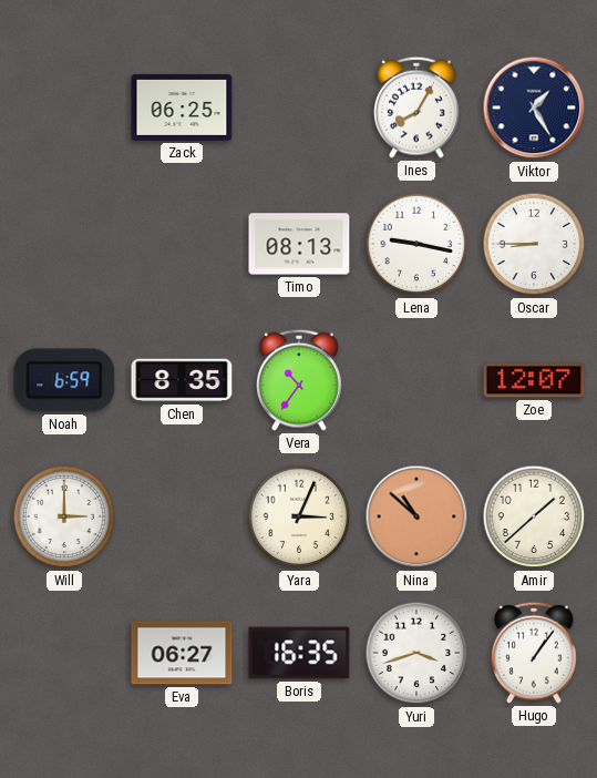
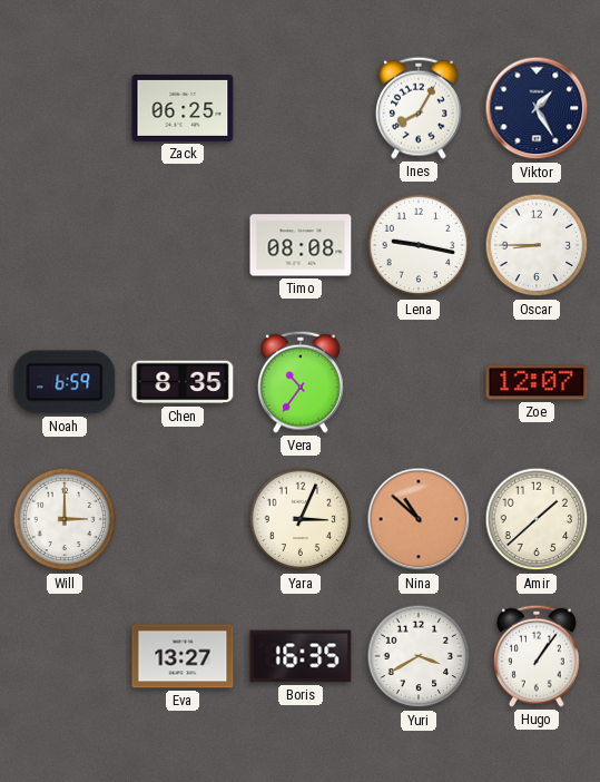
Timo: 08:13 -> 08:08 (301, 245)
Eva: 06:27 -> 13:27 (183, 656)
Yuri: 3:42 -> 3:40 (419, 656)
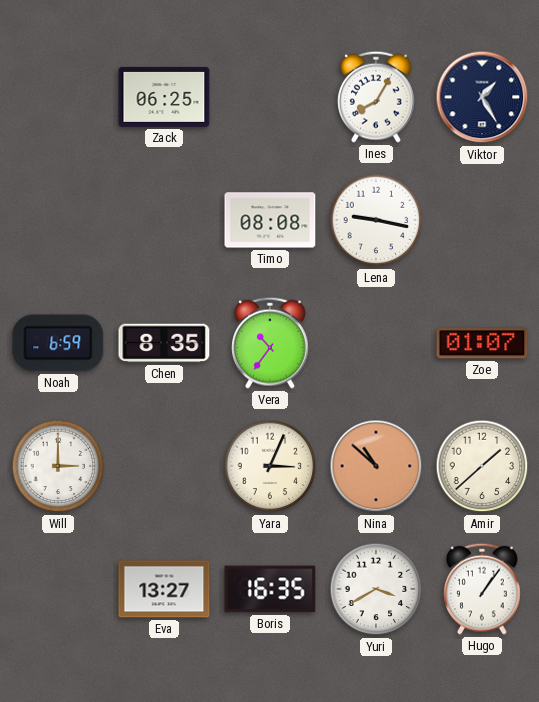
Oscar: 8:45 -> none (537, 245)
Zoe: 12:07 -> 01:07 (482, 343)
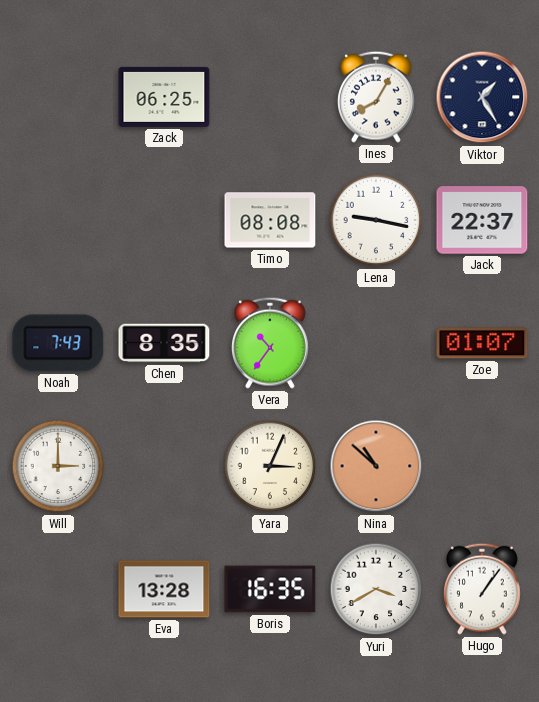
Jack: none -> 22:37 (482, 220)
Noah: 6:59 -> 7:43 (58, 343)
Amir: 1:38 -> none (482, 466)
Eva: 13:27 -> 13:28 (164, 589)
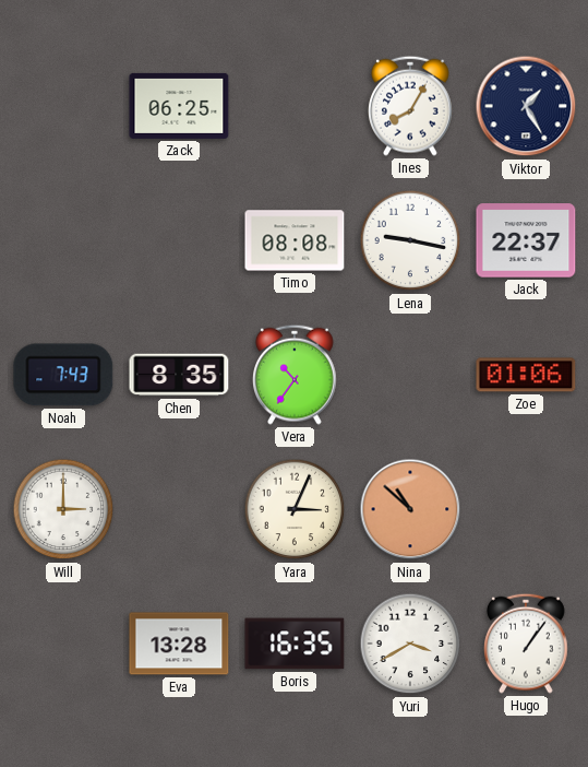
Zoe: 01:07 -> 01:06 (526, 375)
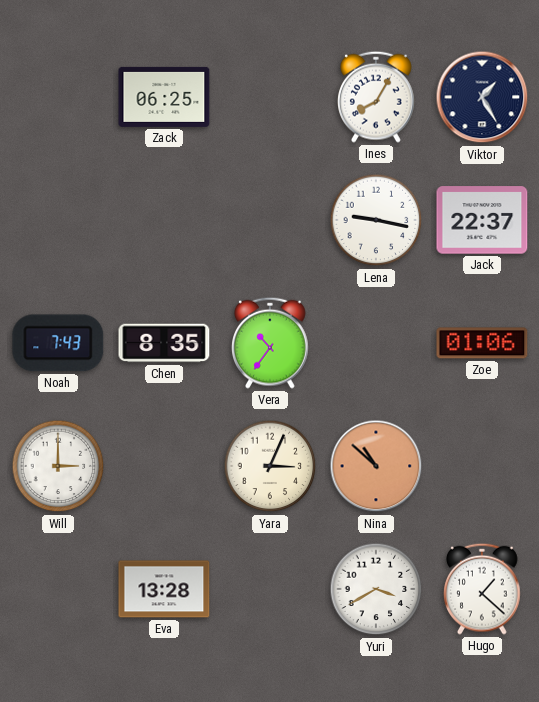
Timo: 08:08 -> none (295, 240)
Boris: 16:35 -> none (295, 644)
Hugo: 1:06 -> 1:22 (483, 589)
